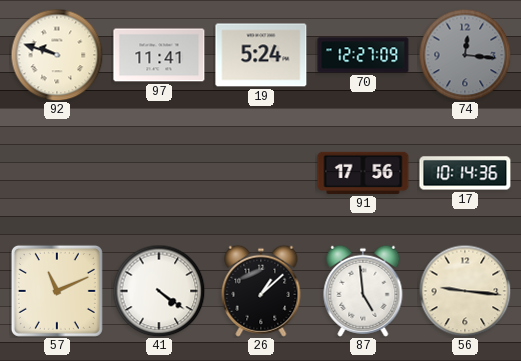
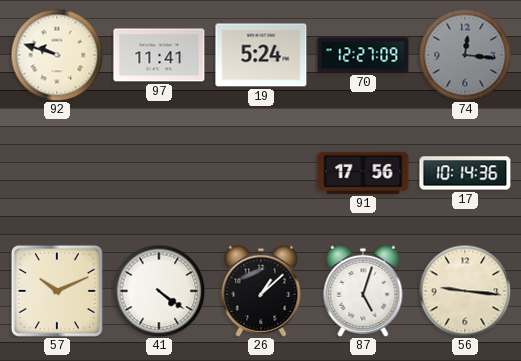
57: 11:11 -> 10:11 (57, 291)
87: 4:59 -> 5:03 (363, 291)
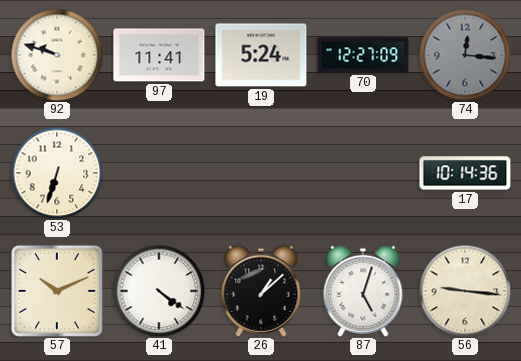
53: none -> 6:33 (57, 173)
91: 17:56 -> none (363, 173)
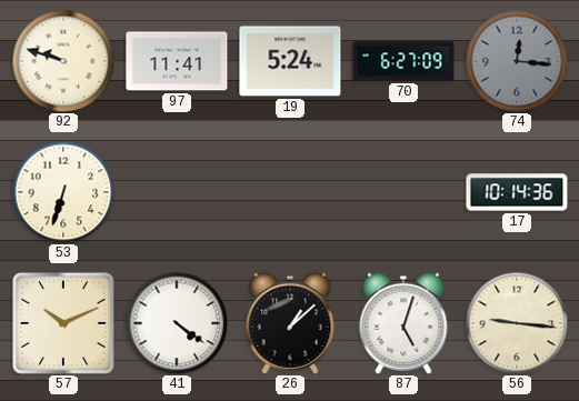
70: 12:27 -> 6:27 (403, 61)
